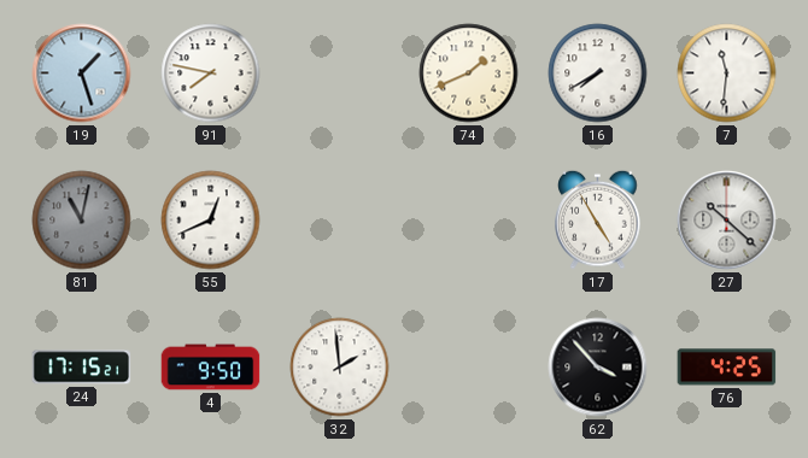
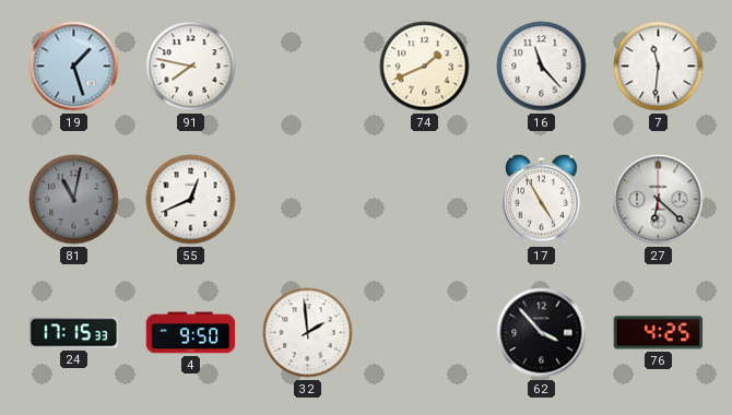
16: 7:40 -> 11:23 (542, 67)
27: 10:22 -> 6:22 (659, 200)
24: 17:15:21 -> 17:15:33 (74, 333)
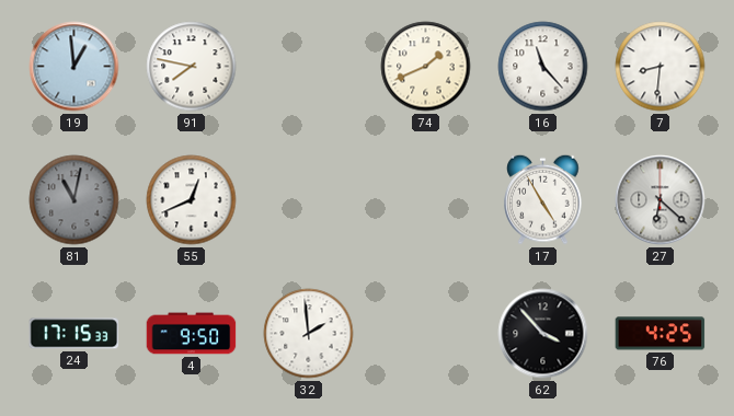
19: 1:27 -> 12:59 (74, 67)
7: 11:31 -> 8:31 (661, 67)
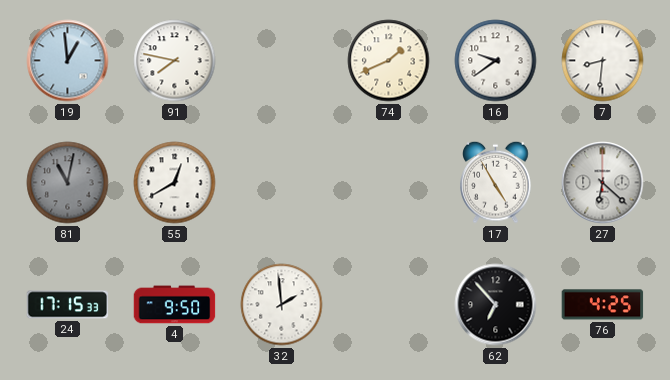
16: 11:23 -> 9:39 (496, 61)
55: 12:41 -> 12:40 (175, 183)
62: 3:53 -> 6:53 (496, 305)
